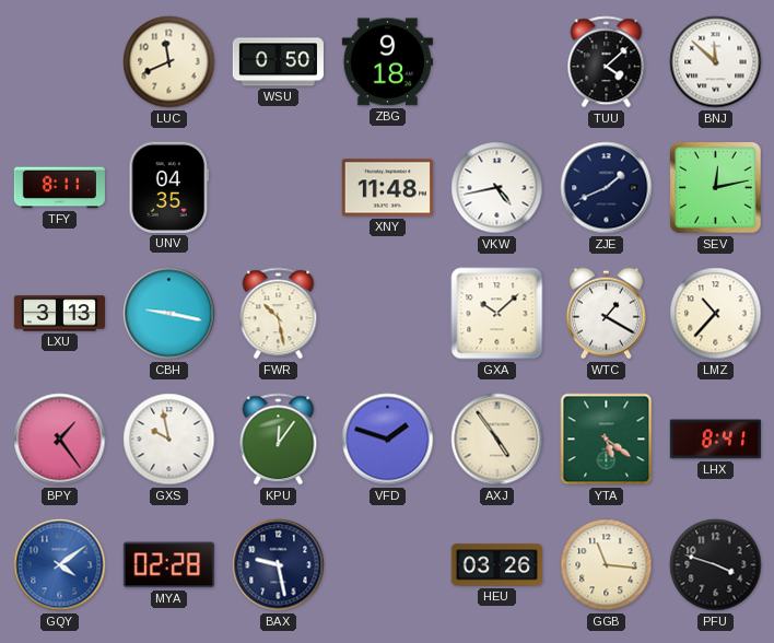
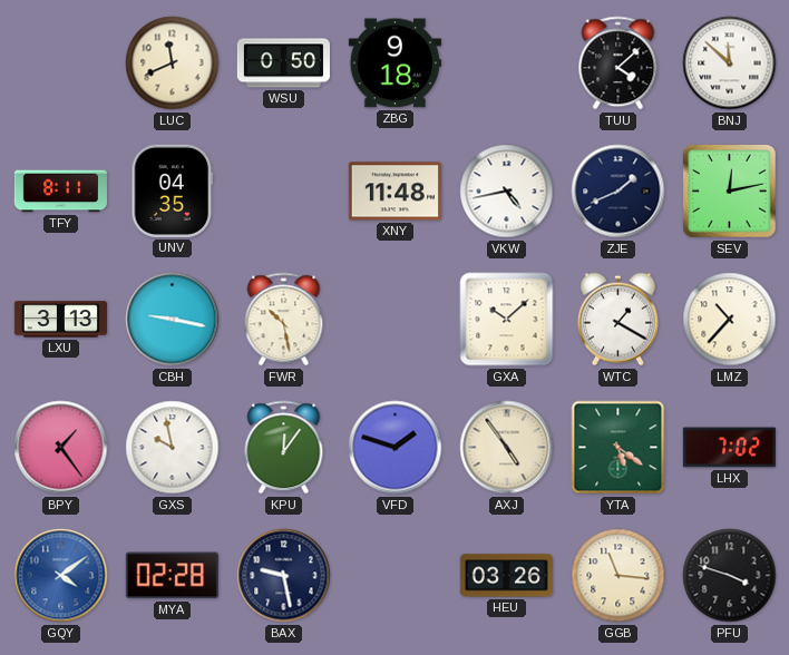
LHX: 8:41 -> 7:02 (729, 448)
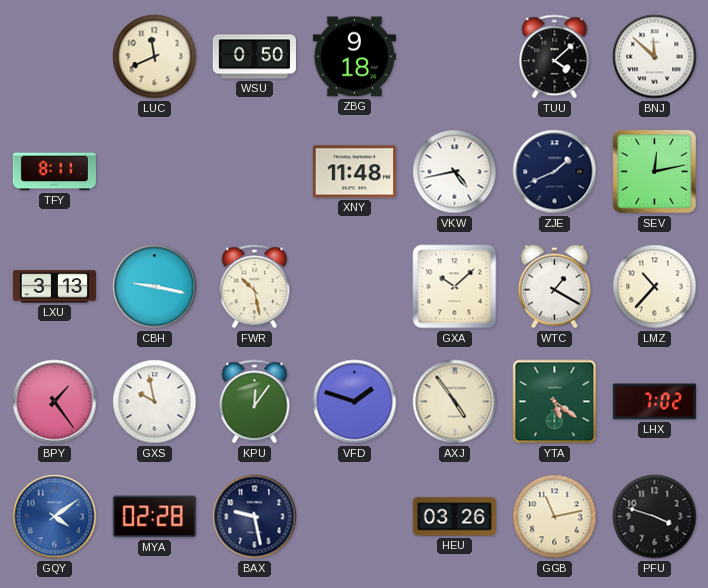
UNV: 04:35 -> none (173, 190)
GGB: 11:16 -> 11:13 (555, 517)
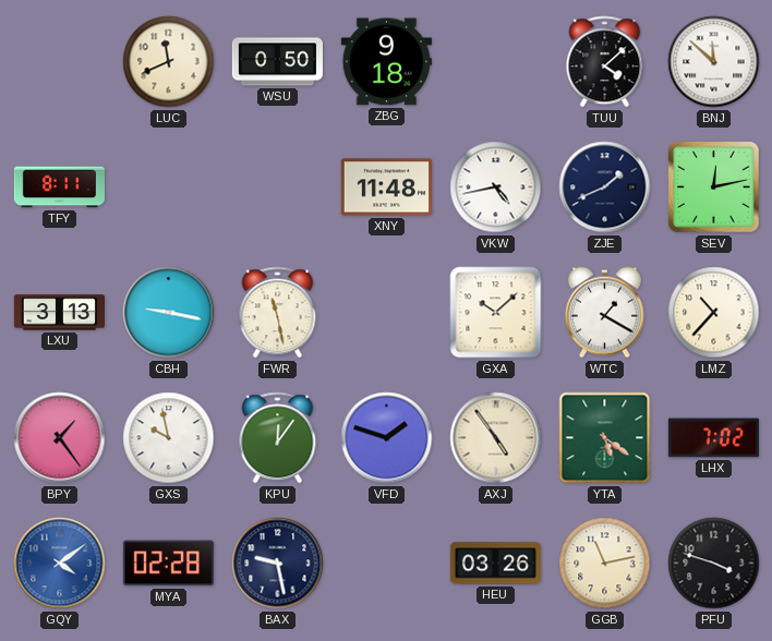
FWR: 10:28 -> 11:28 (278, 313)
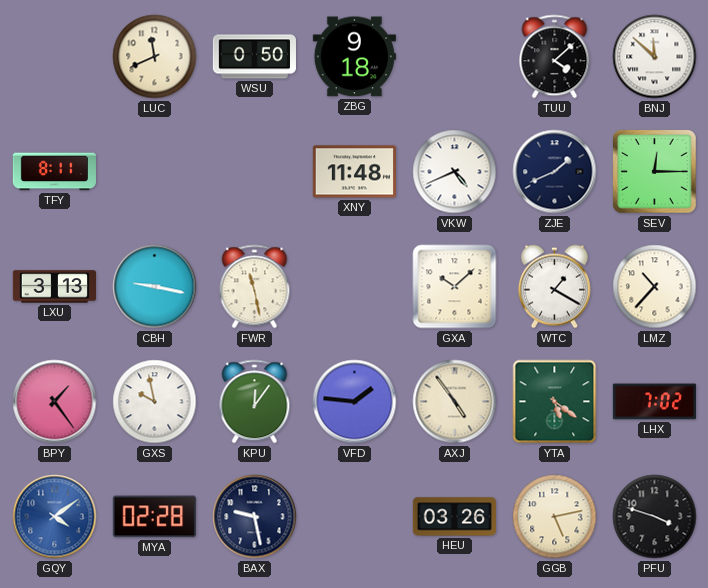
VKW: 4:43 -> 4:41 (455, 172)
SEV: 12:13 -> 12:15 (655, 172)
VFD: 1:48 -> 1:46 (355, 402)
GGB: 11:13 -> 5:13 (555, 517)
